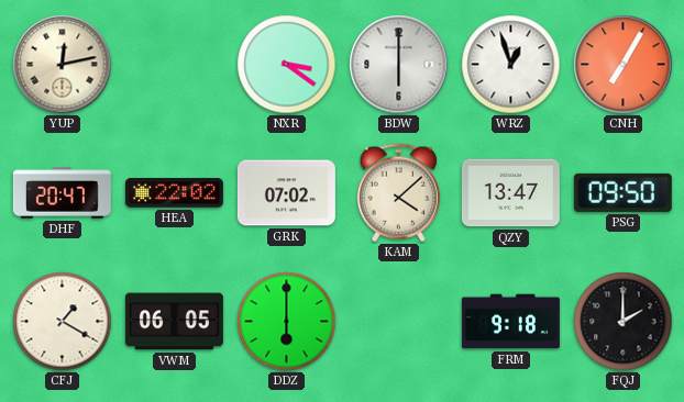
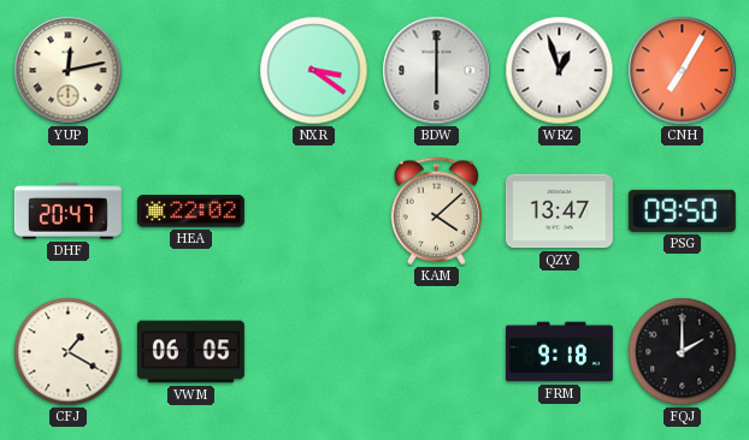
GRK: 07:02 -> none (286, 193)
DDZ: 6:00 -> none (287, 322)
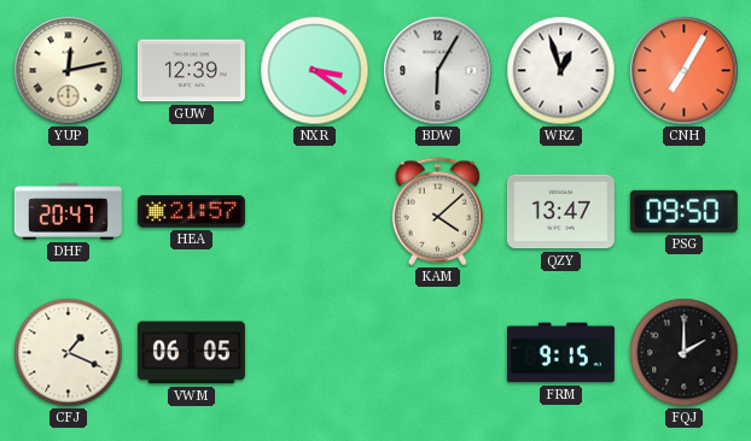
GUW: none -> 12:39 (191, 71)
BDW: 6:00 -> 6:05 (438, 71)
HEA: 22:02 -> 21:57 (191, 212)
CFJ: 1:20 -> 1:19 (69, 353)
FRM: 9:18 -> 9:15 (560, 353)
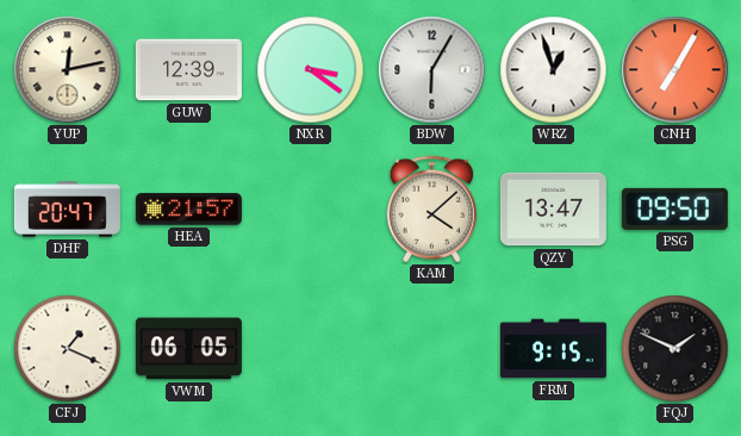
FQJ: 2:00 -> 1:49 (675, 349)
